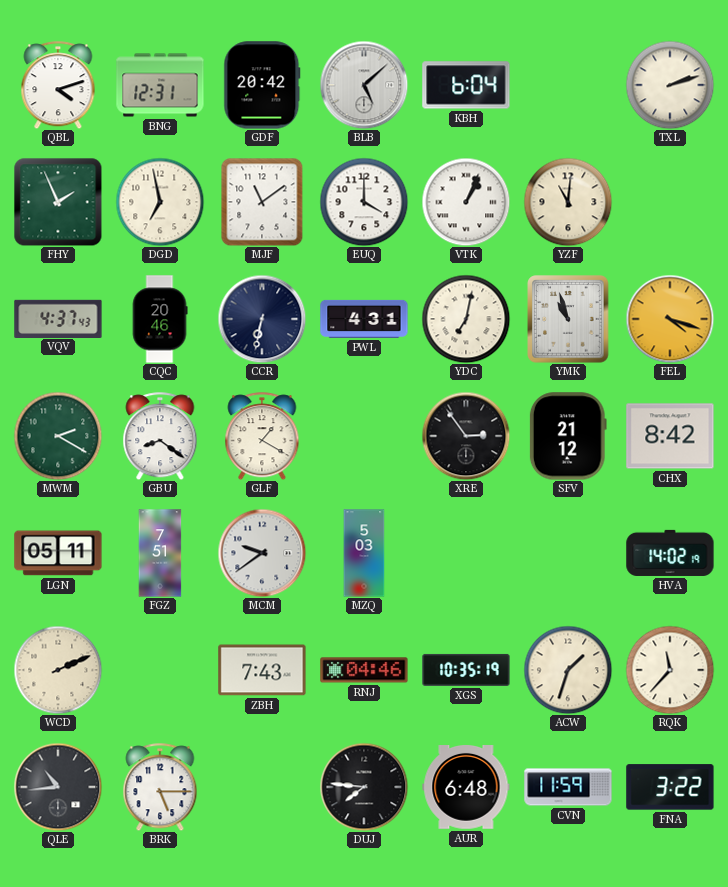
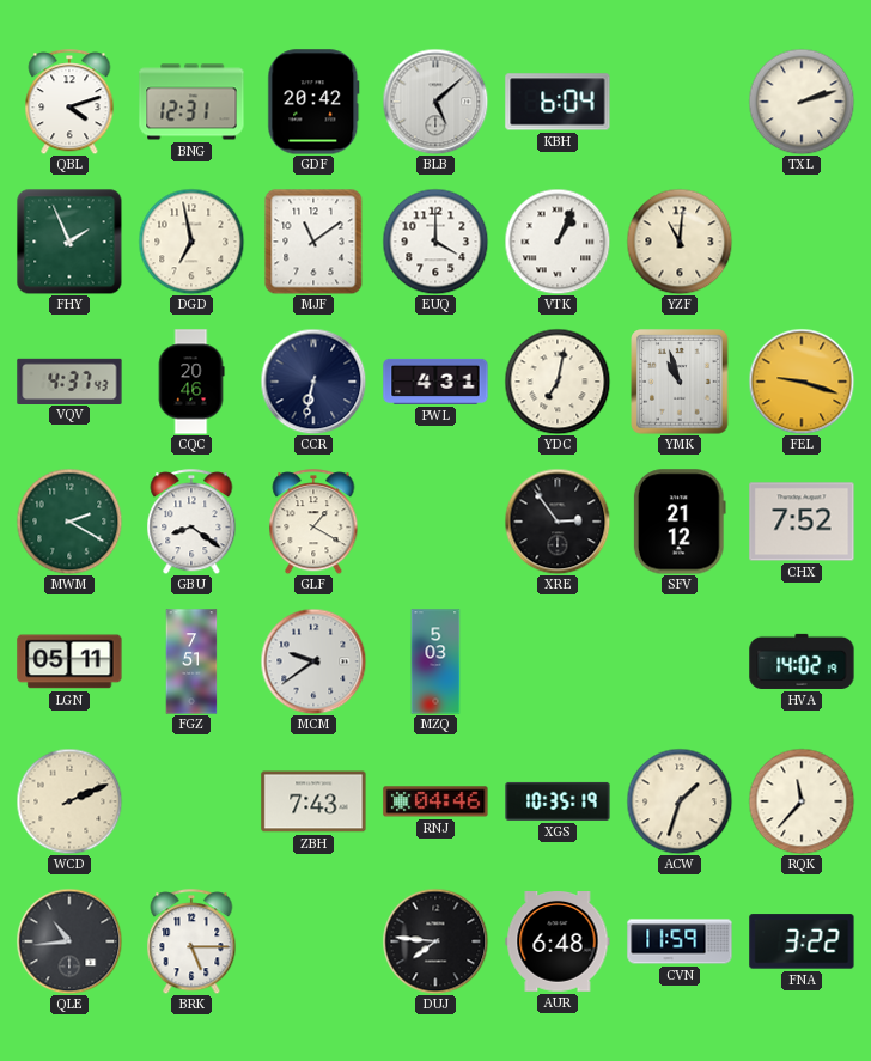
FEL: 4:18 -> 9:18 (802, 382)
CHX: 8:42 -> 7:52 (802, 522)
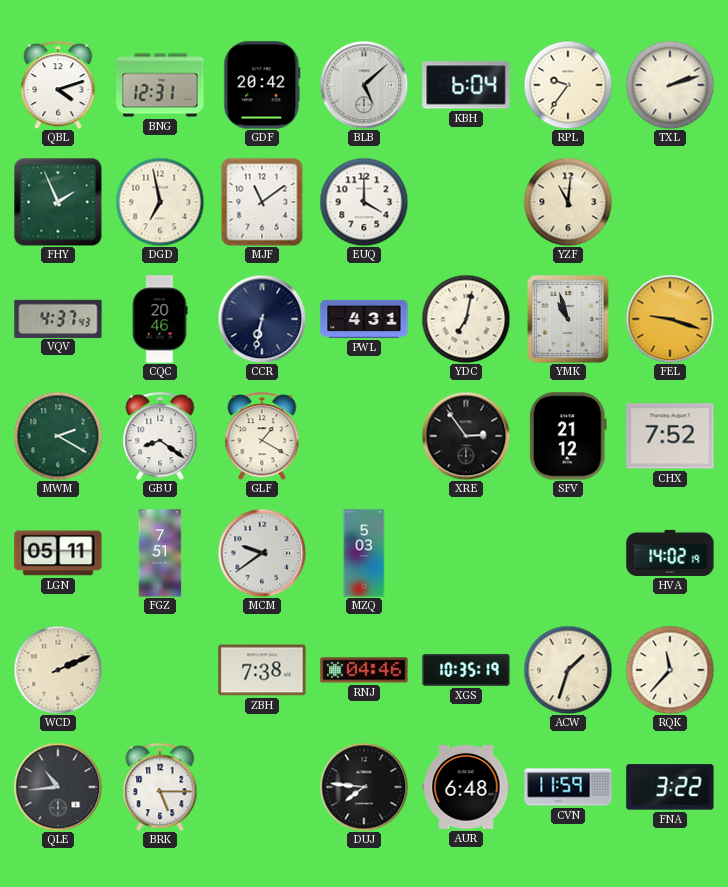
RPL: none -> 9:36 (568, 85)
VTK: 1:04 -> none (558, 242)
ZBH: 7:43 -> 7:38 (262, 670)
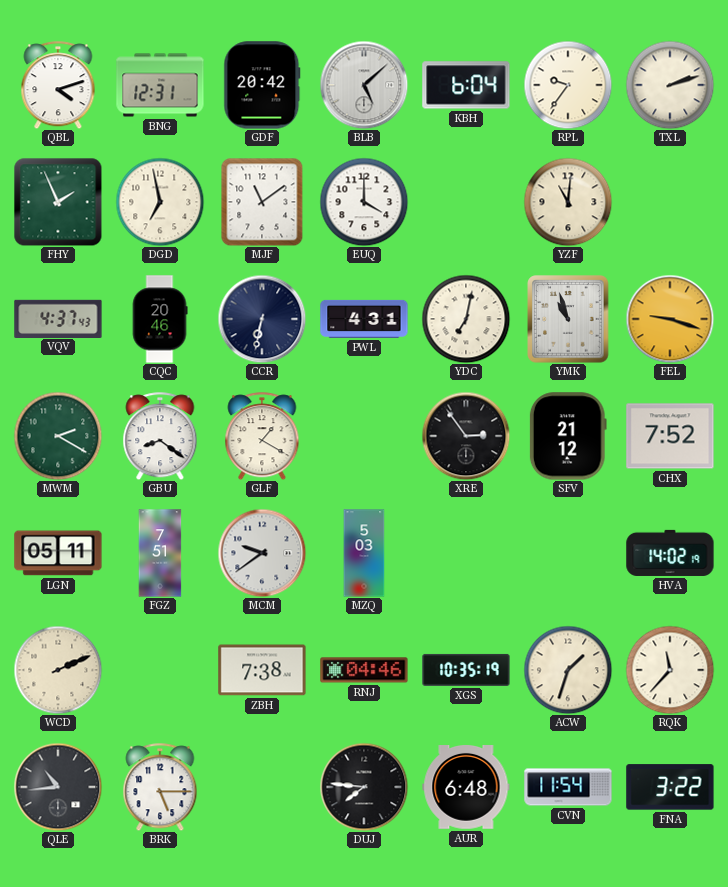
CVN: 11:59 -> 11:54 (568, 787)
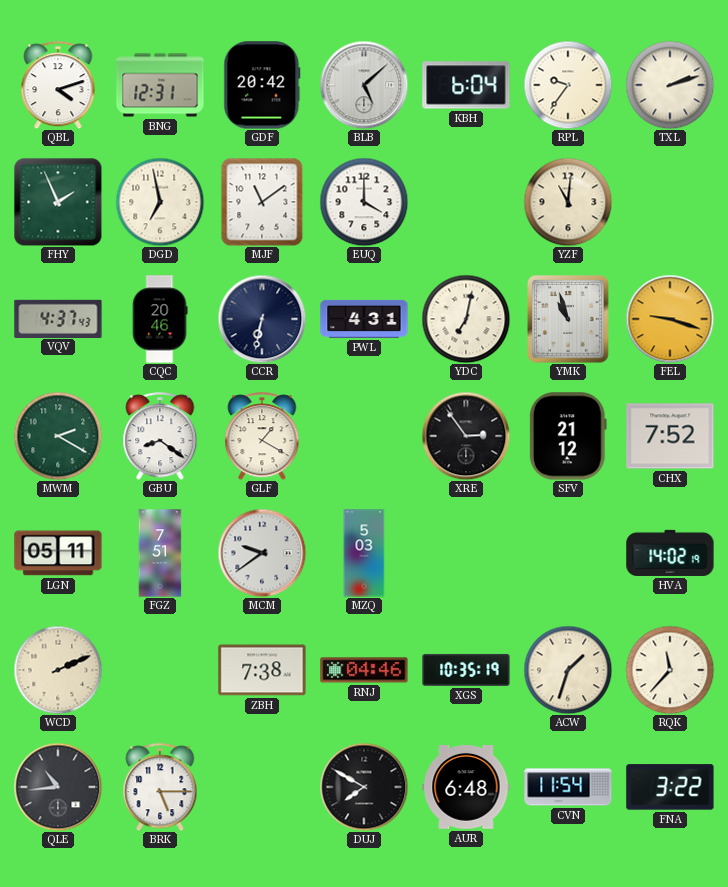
DUJ: 7:46 -> 7:50 (364, 787)
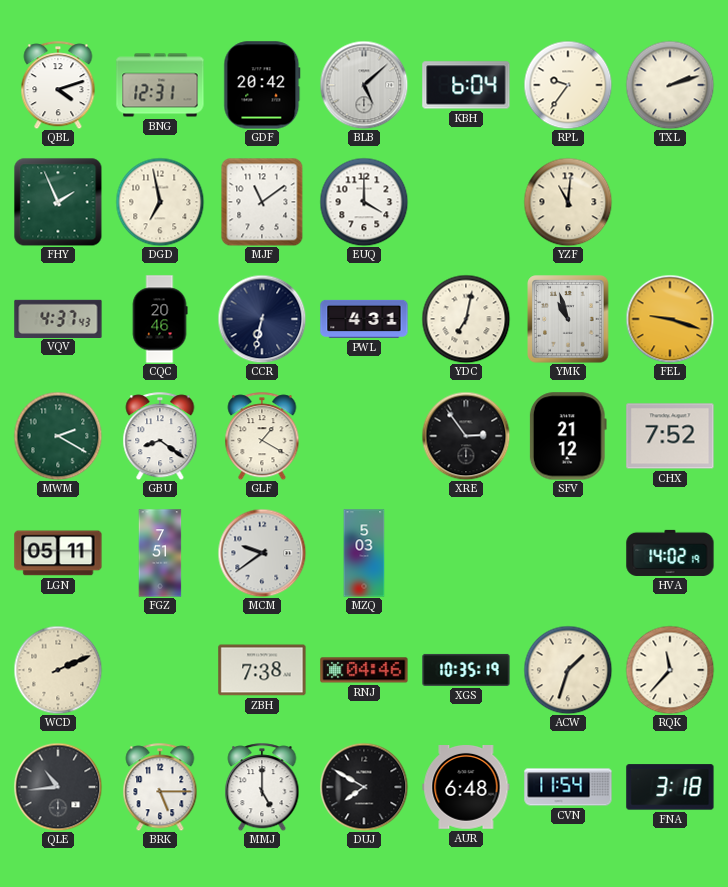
MMJ: none -> 5:00 (262, 787)
FNA: 3:22 -> 3:18 (670, 787)
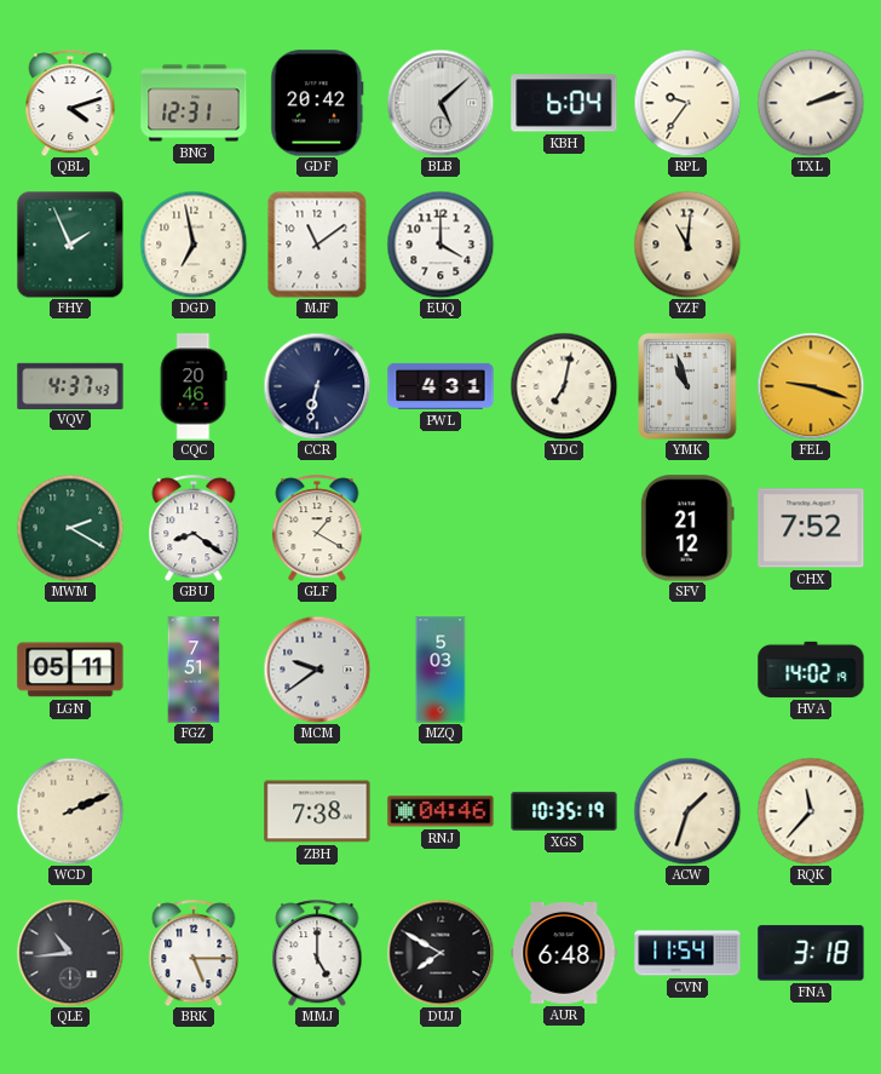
XRE: 2:54 -> none (466, 436)
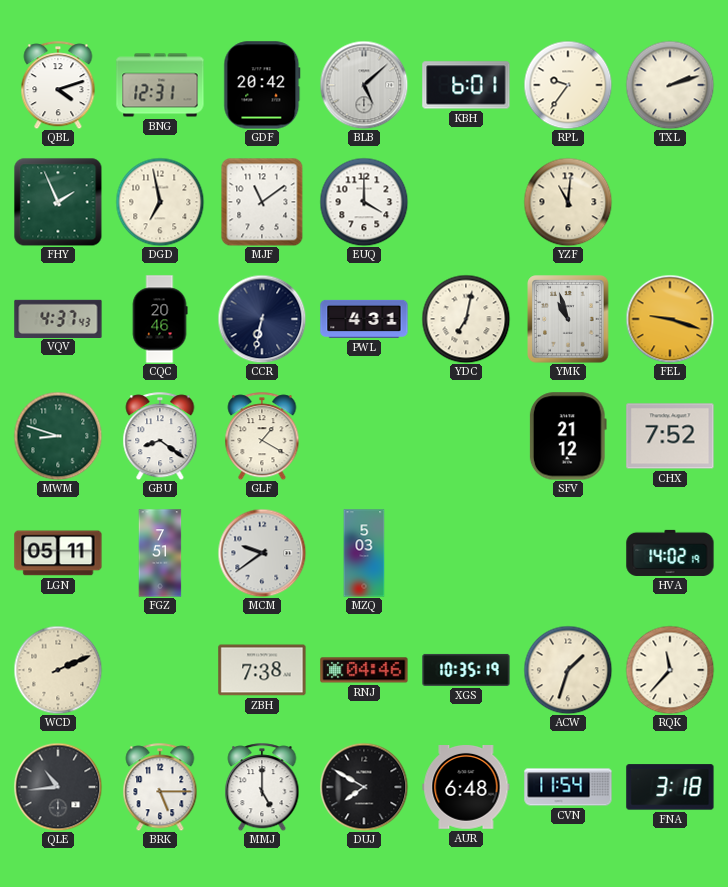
KBH: 6:04 -> 6:01 (466, 85)
MWM: 2:20 -> 8:48 (58, 436)
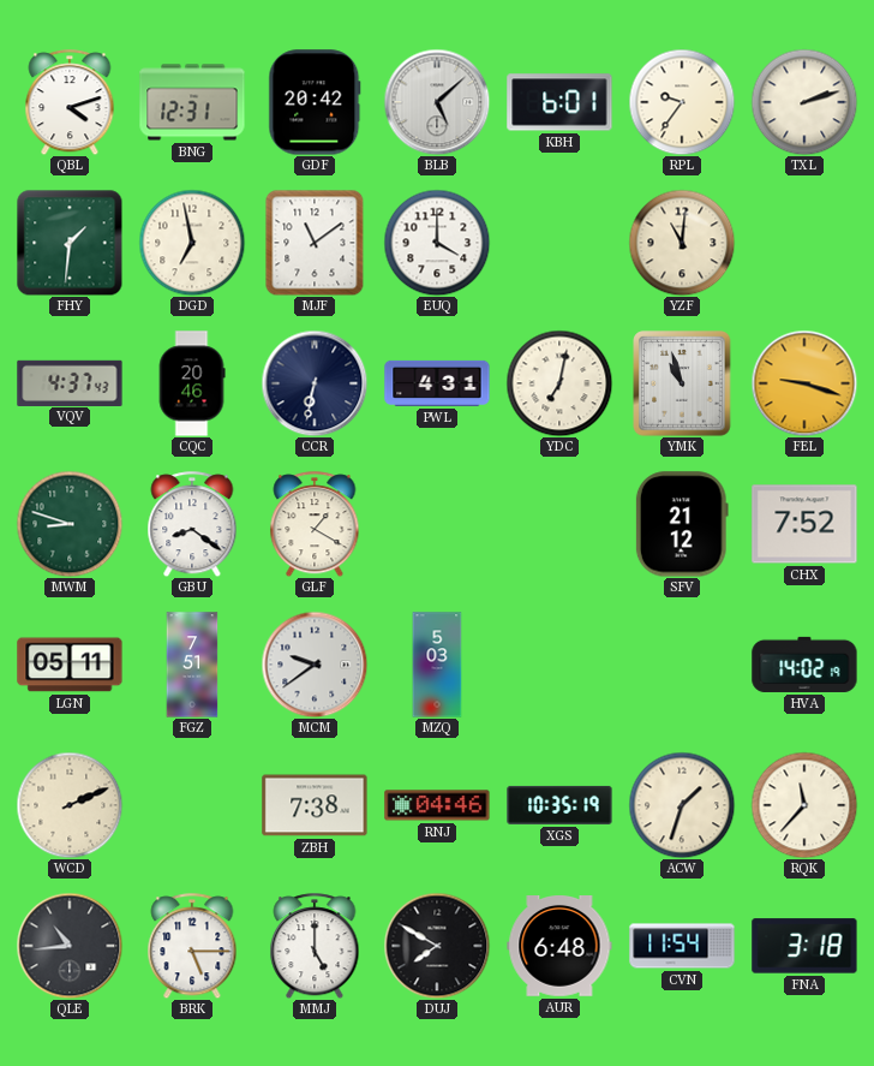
FHY: 1:56 -> 1:31 (70, 243)
